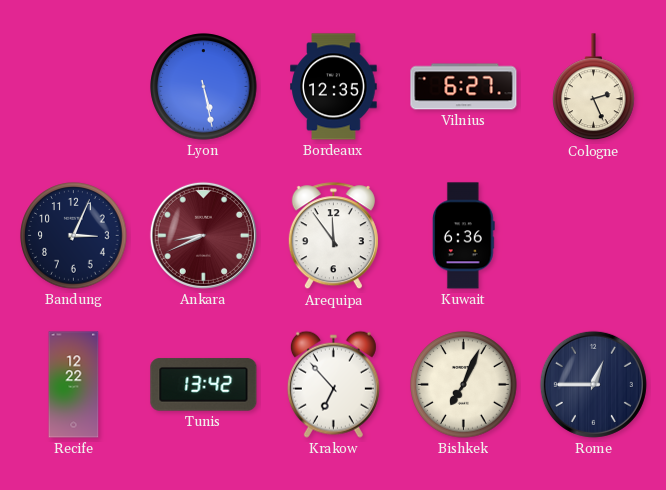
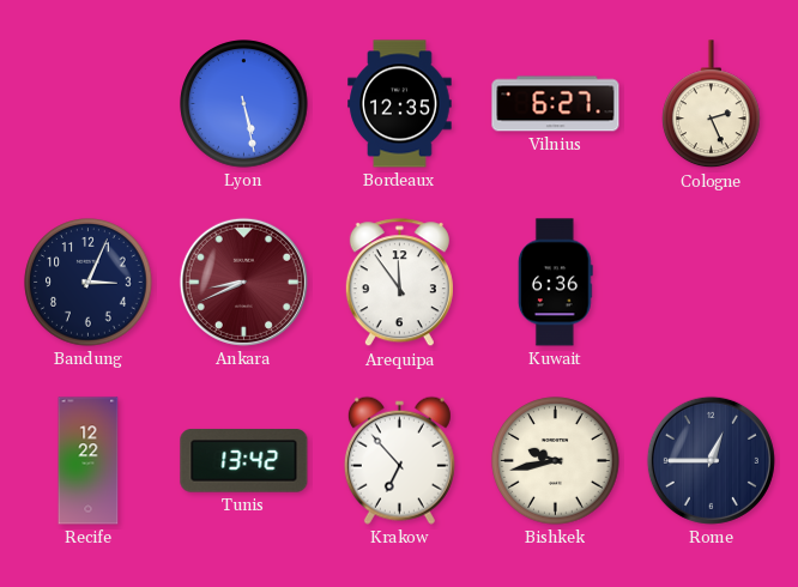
Bishkek: 7:04 -> 9:43 (556, 461)
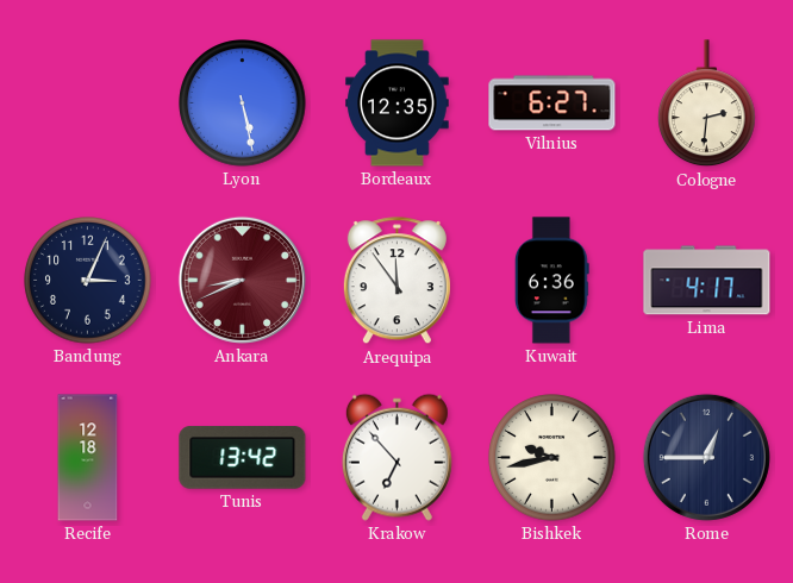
Cologne: 2:26 -> 2:31 (707, 104)
Lima: none -> 4:17 (707, 281)
Recife: 12:22 -> 12:18 (88, 458)
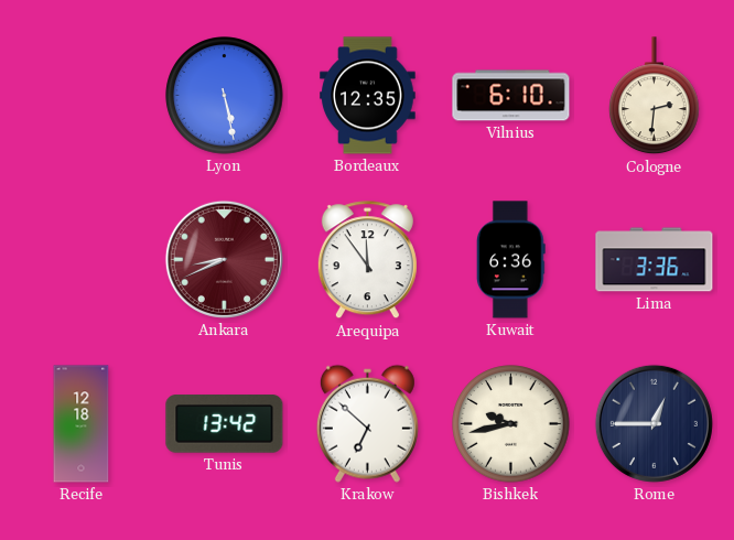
Vilnius: 6:27 -> 6:10 (511, 96)
Bandung: 3:04 -> none (88, 281)
Lima: 4:17 -> 3:36 (655, 260)
Krakow: 6:53 -> 6:52 (367, 423)
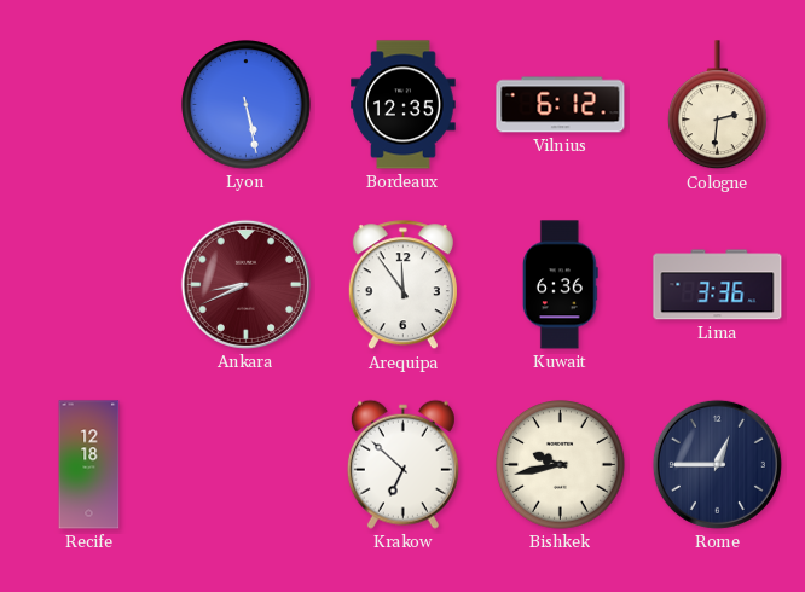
Vilnius: 6:10 -> 6:12 (561, 105)
Tunis: 13:42 -> none (225, 424)
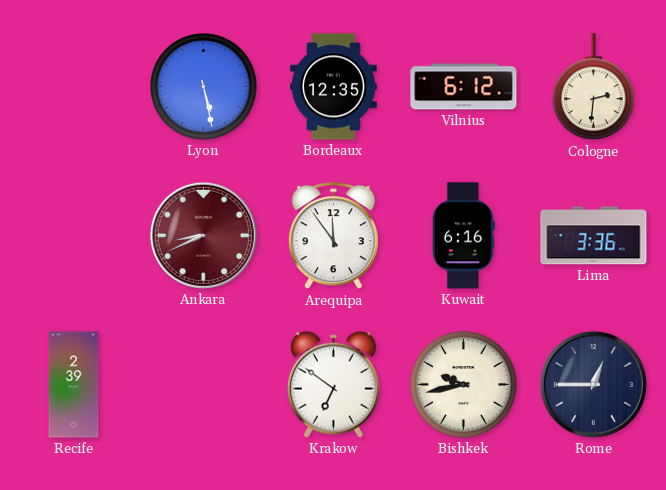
Kuwait: 6:36 -> 6:16 (464, 236)
Recife: 12:18 -> 2:39 (74, 385)
Krakow: 6:52 -> 6:51 (333, 384)
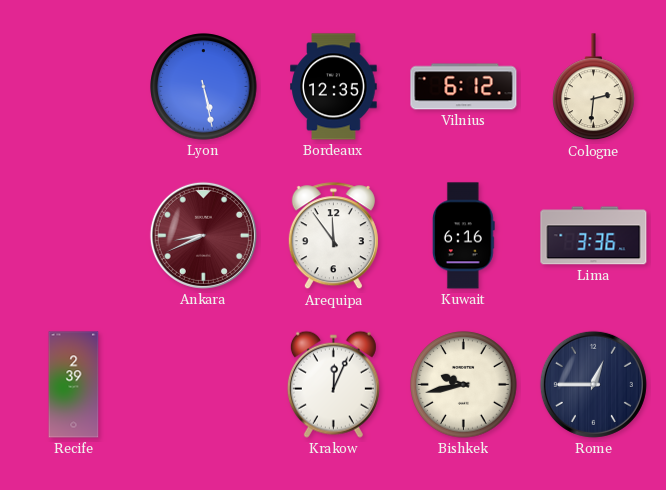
Krakow: 6:51 -> 12:04 (333, 384)
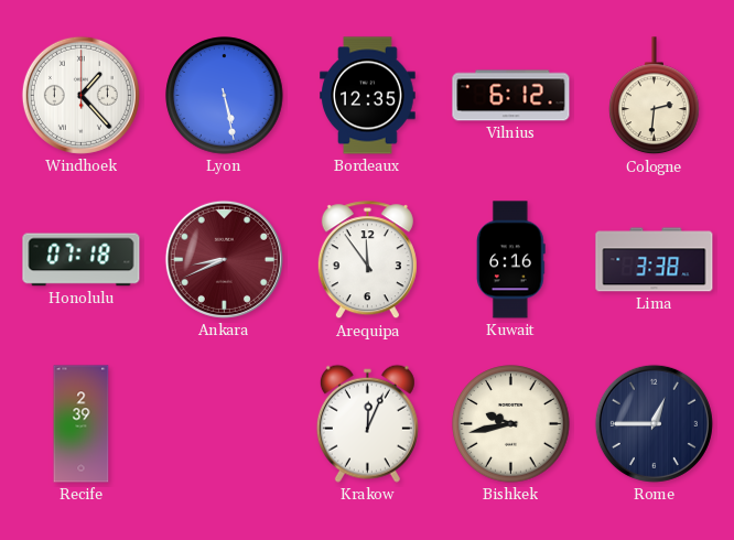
Windhoek: none -> 1:23 (80, 95)
Honolulu: none -> 07:18 (82, 260)
Lima: 3:36 -> 3:38 (655, 260)
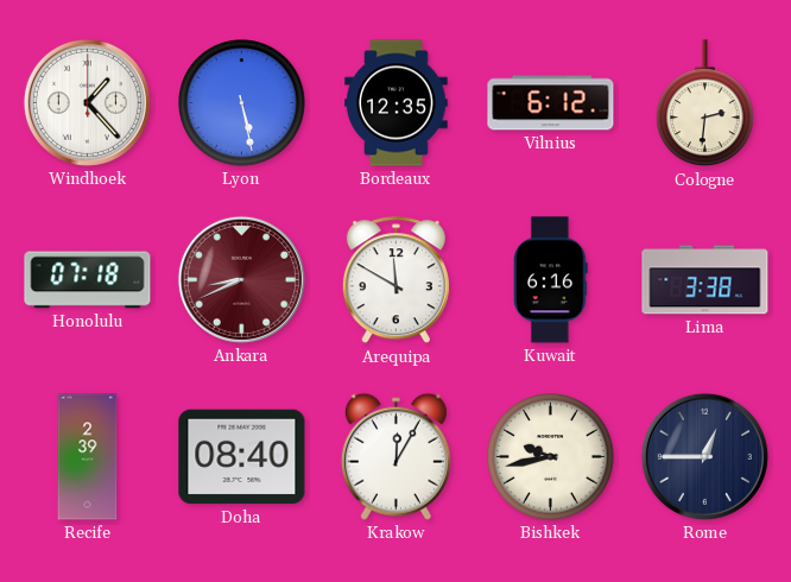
Arequipa: 11:54 -> 11:50 (395, 280)
Doha: none -> 08:40 (242, 457)
Krakow: 12:04 -> 12:05 (395, 456)
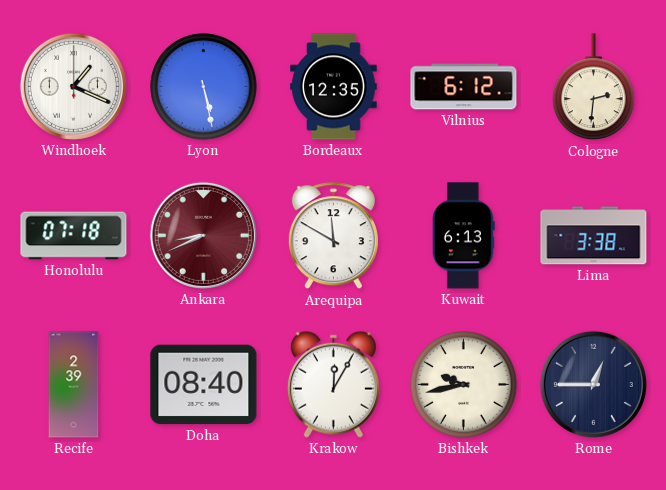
Windhoek: 1:23 -> 1:19 (73, 86)
Kuwait: 6:16 -> 6:13 (464, 236)
